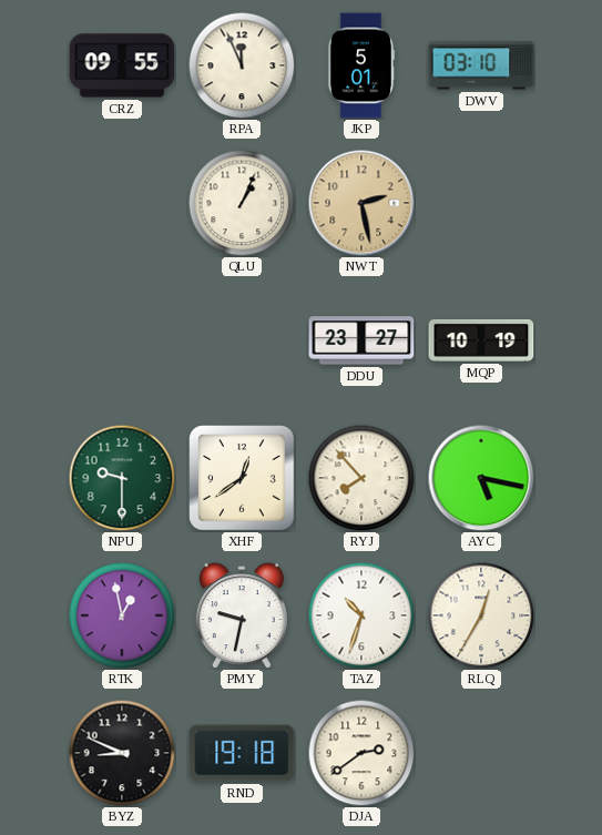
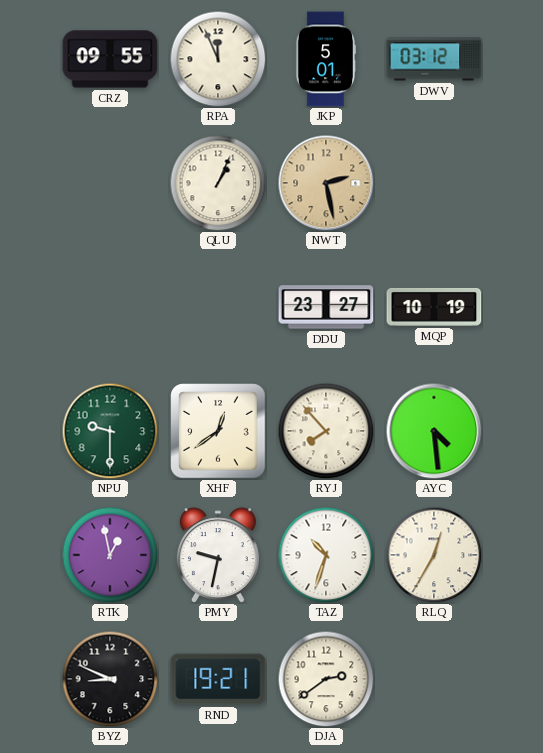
DWV: 03:10 -> 03:12 (434, 59)
AYC: 5:17 -> 4:29 (434, 431)
RND: 19:18 -> 19:21 (218, 679)
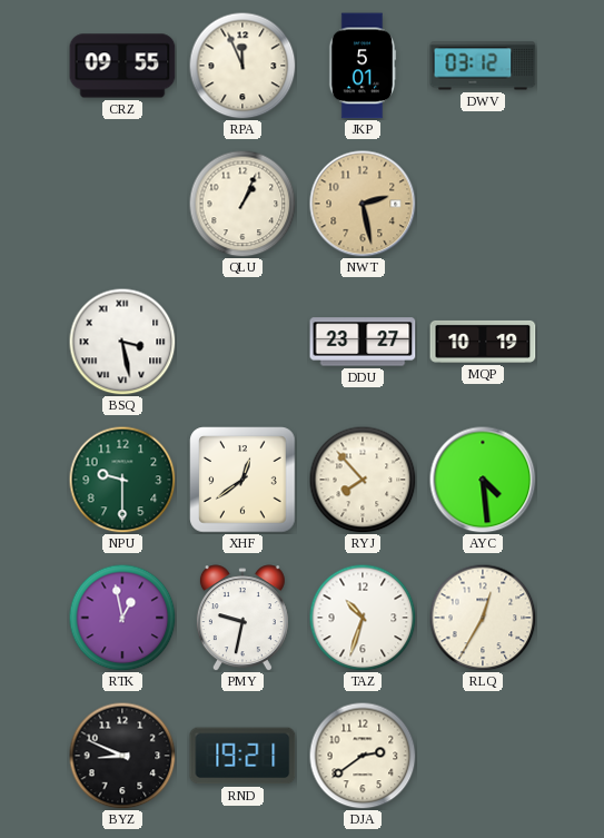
BSQ: none -> 3:28 (122, 342)
